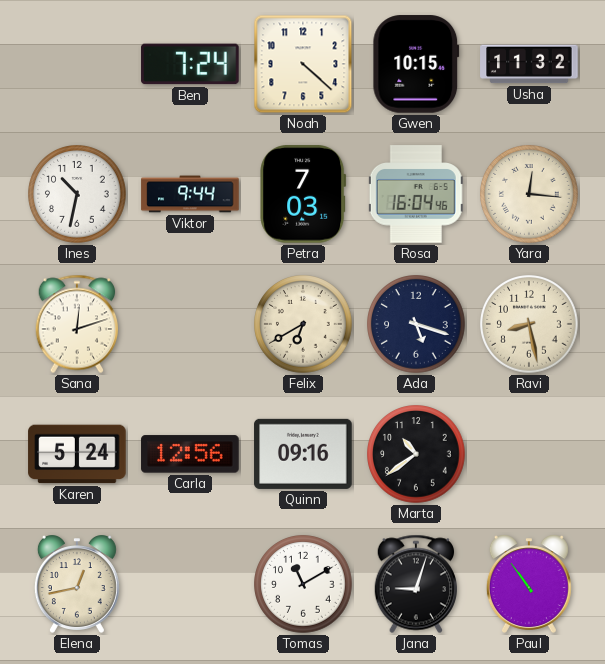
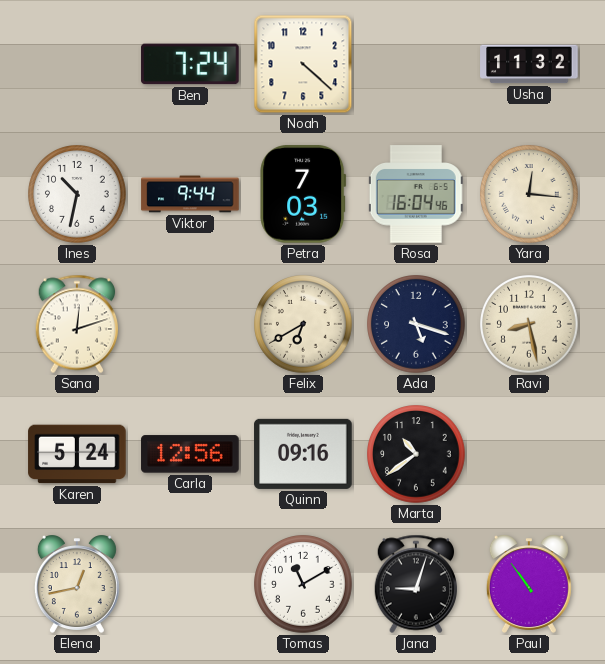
Gwen: 10:15 -> none (416, 64)
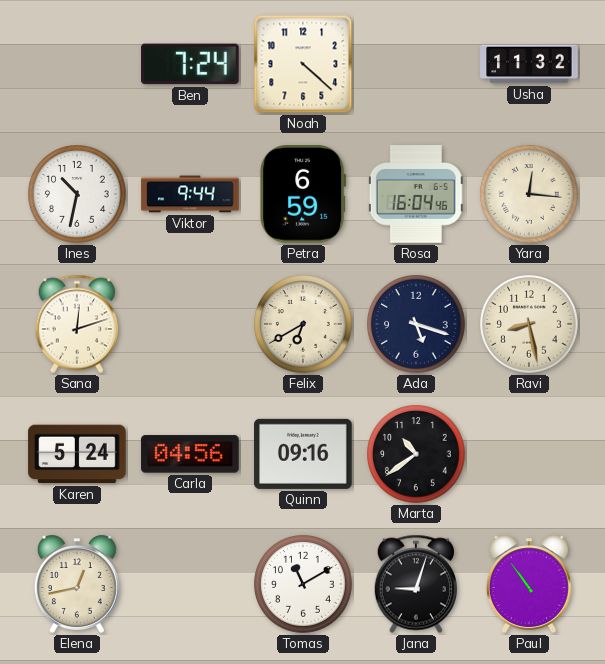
Petra: 7:03 -> 6:59 (303, 194)
Carla: 12:56 -> 04:56 (190, 454)
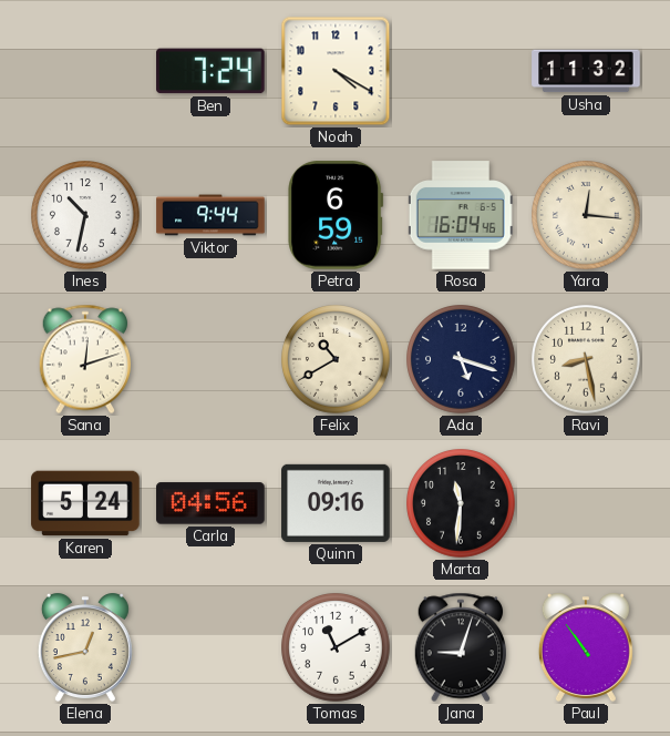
Noah: 4:22 -> 4:20 (336, 71)
Felix: 6:40 -> 10:40 (336, 359)
Marta: 10:39 -> 11:31 (461, 503)
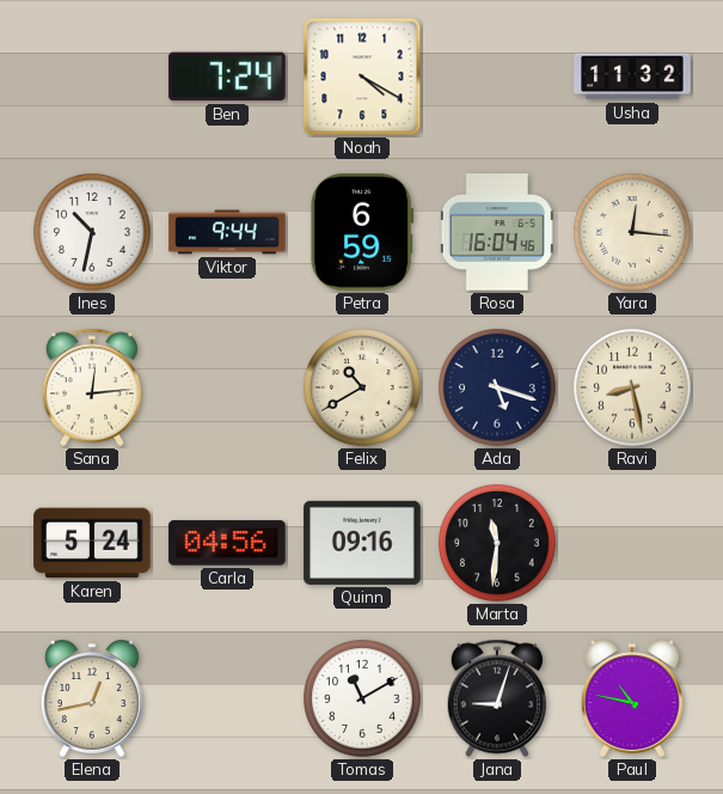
Sana: 12:12 -> 12:14 (91, 387)
Paul: 10:54 -> 10:47 (632, 698)
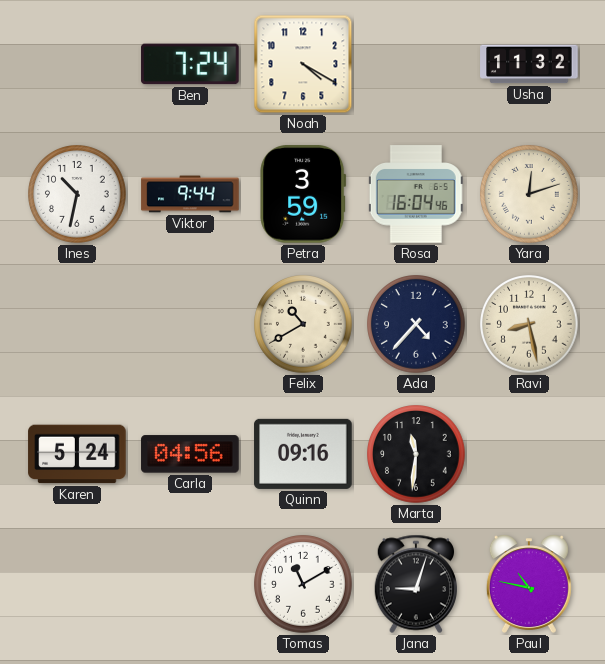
Petra: 6:59 -> 3:59 (303, 194)
Yara: 12:16 -> 12:12 (529, 194)
Sana: 12:14 -> none (91, 387)
Ada: 5:18 -> 4:37 (416, 324)
Elena: 12:43 -> none (92, 698)
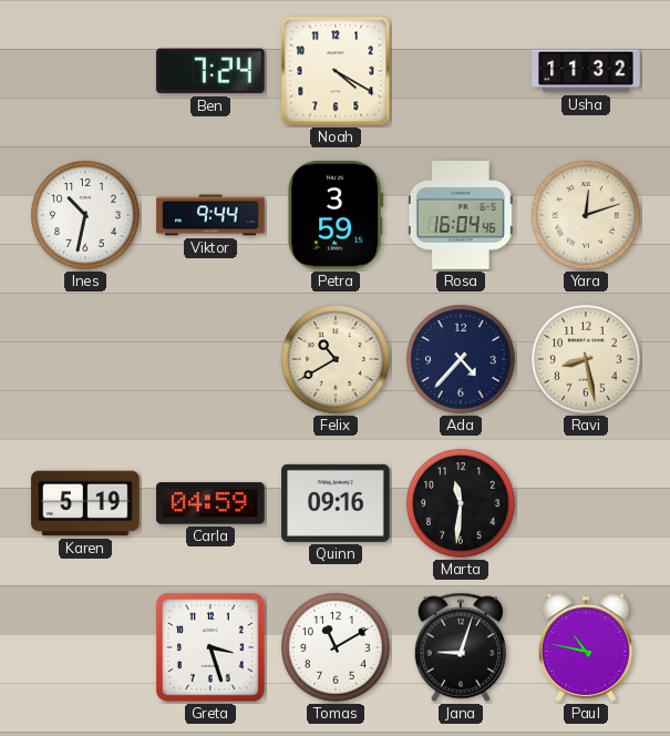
Karen: 5:24 -> 5:19 (85, 503)
Carla: 04:56 -> 04:59 (210, 503)
Greta: none -> 3:27 (210, 647)
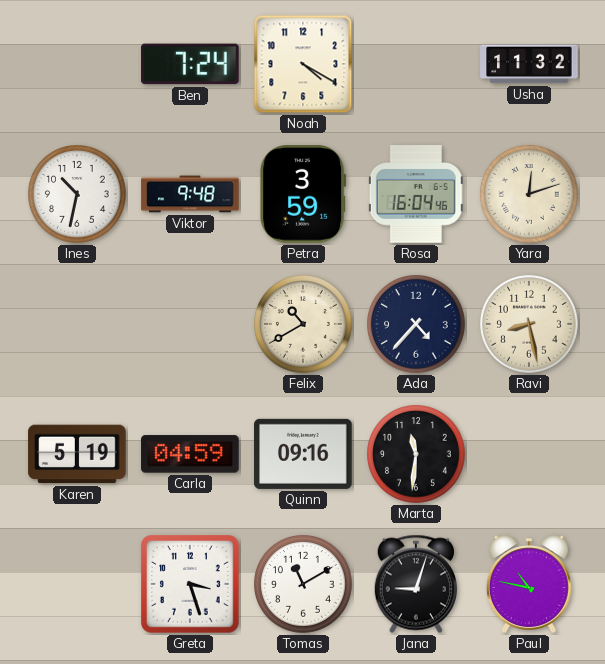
Viktor: 9:44 -> 9:48 (190, 194)
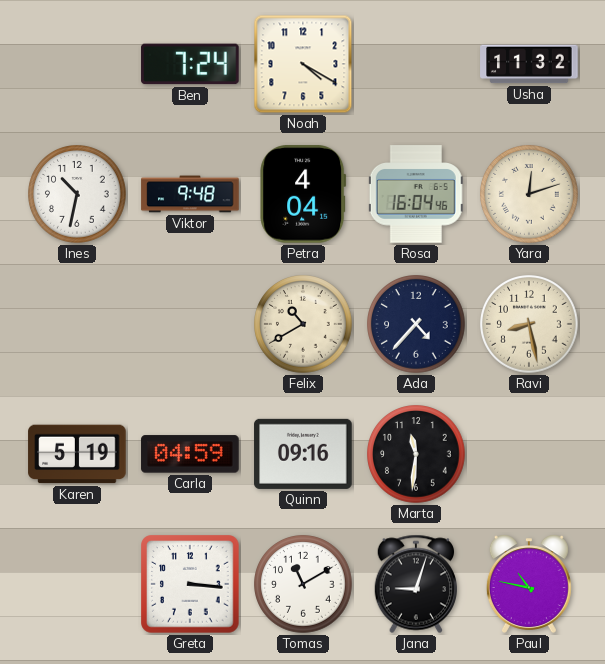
Petra: 3:59 -> 4:04 (303, 194)
Greta: 3:27 -> 3:16 (190, 584)
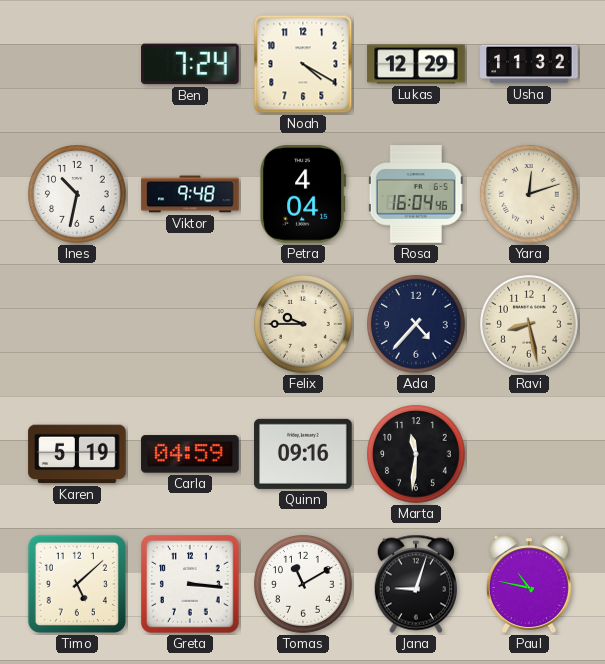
Lukas: none -> 12:29 (416, 64)
Felix: 10:40 -> 9:45 (303, 324)
Timo: none -> 5:08 (77, 584)
